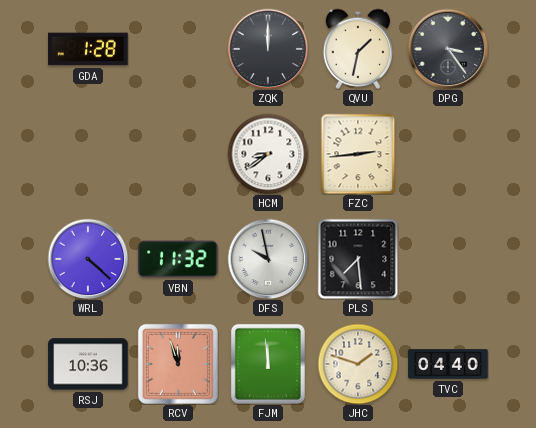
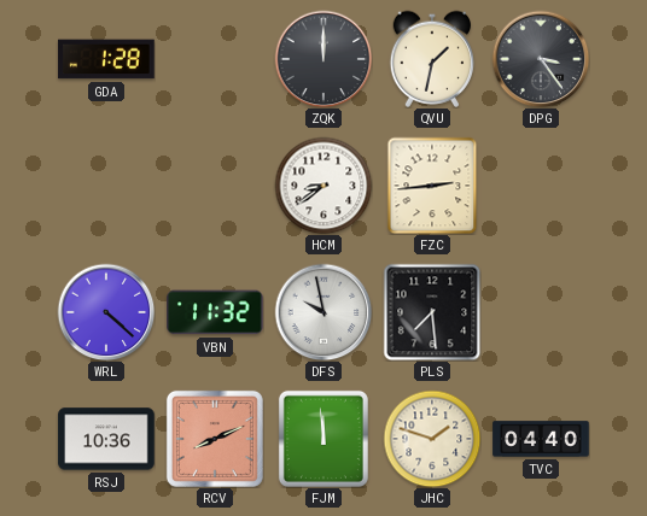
RCV: 11:57 -> 8:11 (215, 439)
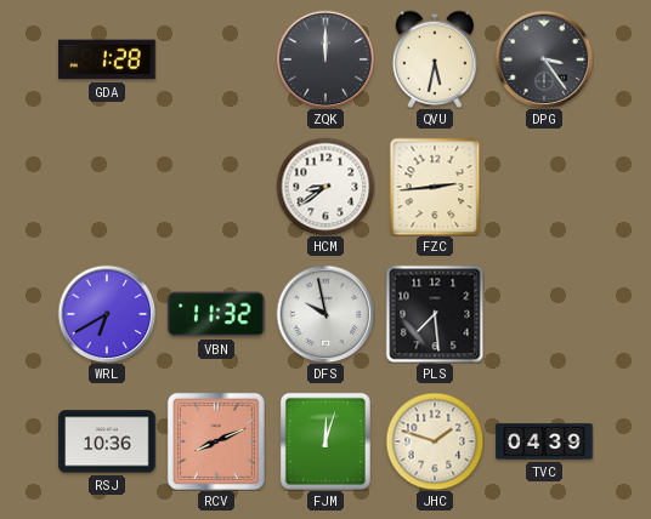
QVU: 1:32 -> 5:32 (435, 59)
WRL: 4:22 -> 6:40 (107, 314)
FJM: 11:59 -> 12:03 (325, 441)
TVC: 04:40 -> 04:39 (544, 441)
